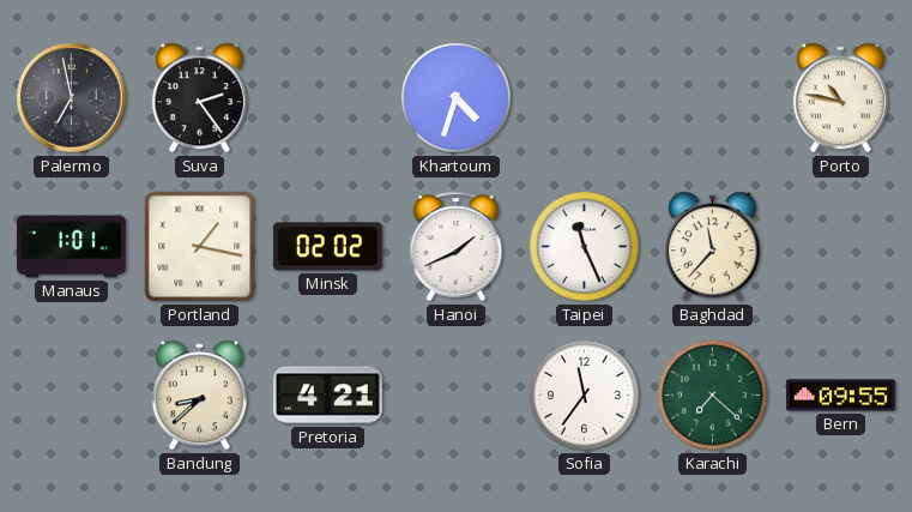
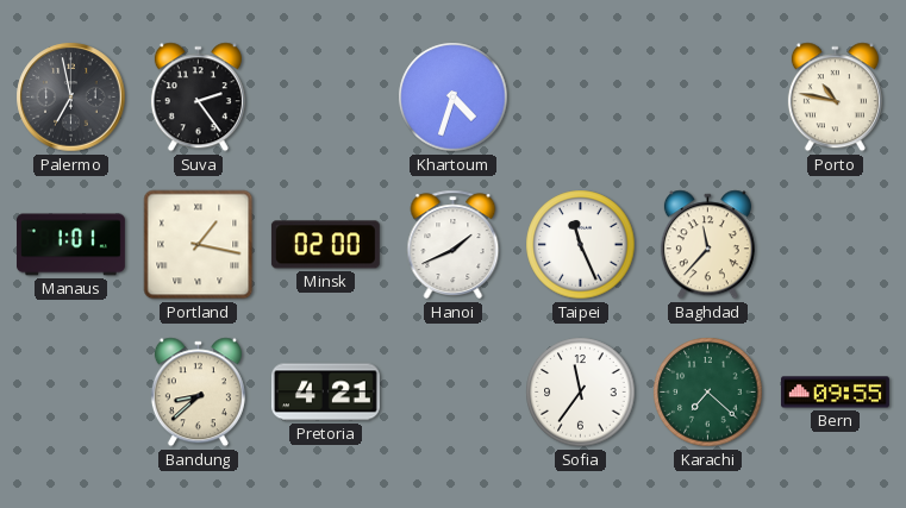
Minsk: 02:02 -> 02:00 (325, 245)
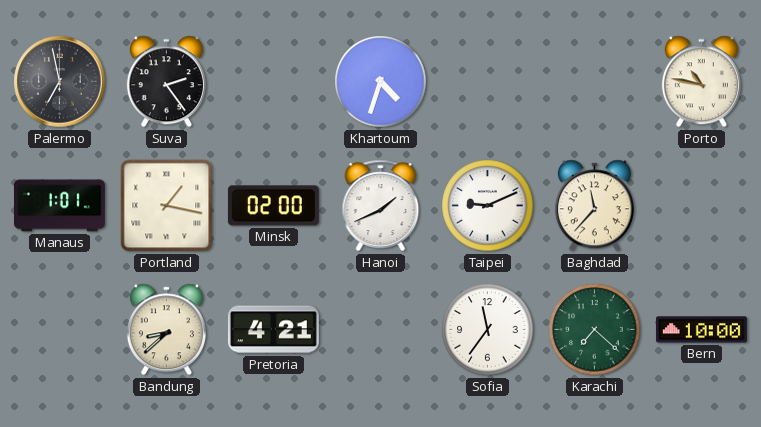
Taipei: 11:26 -> 9:11 (488, 206)
Bern: 09:55 -> 10:00 (701, 330)
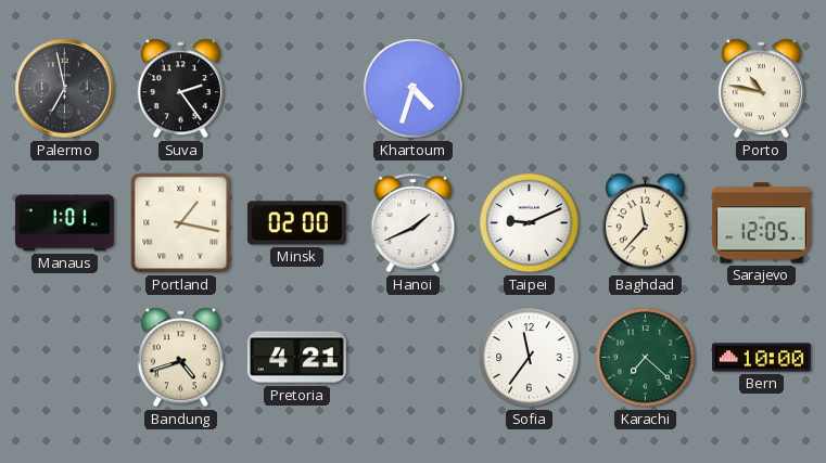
Sarajevo: none -> 12:05 (761, 223)
Bandung: 8:38 -> 4:42 (180, 358)
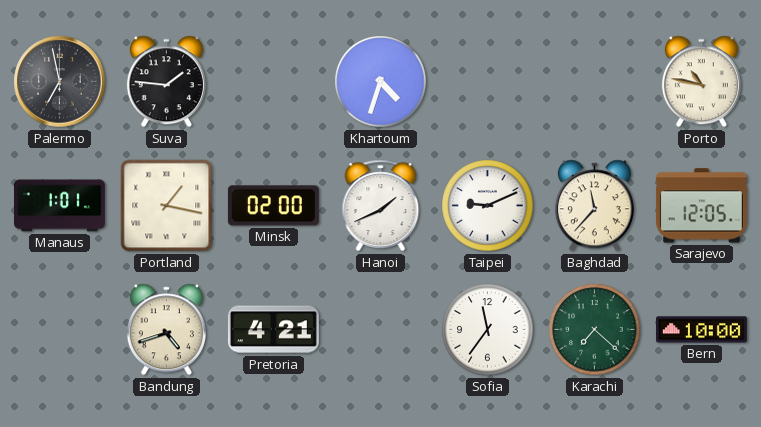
Suva: 2:24 -> 1:46 (166, 82)
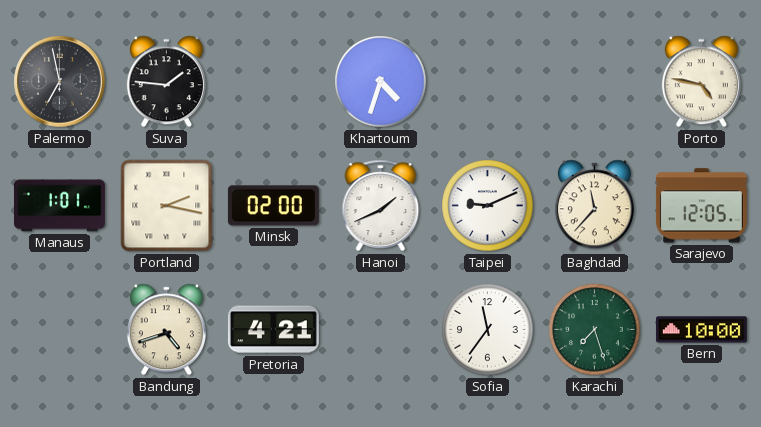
Porto: 10:47 -> 4:47 (701, 82)
Portland: 1:17 -> 2:17 (167, 206)
Karachi: 7:22 -> 7:27 (595, 330)
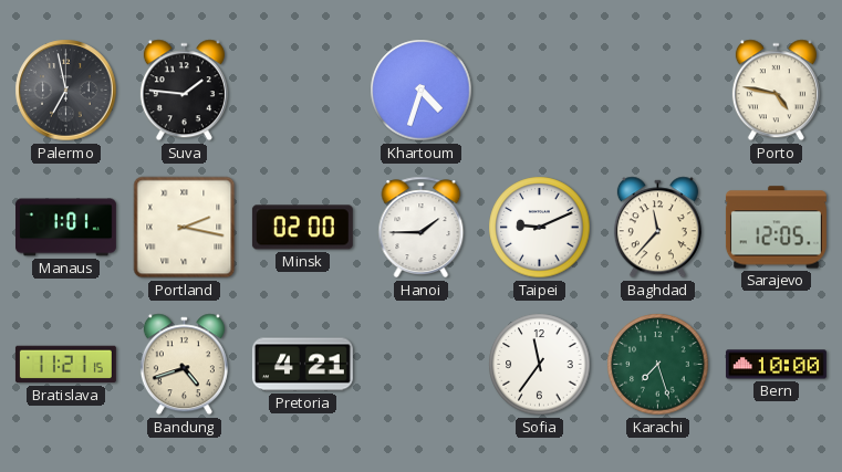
Hanoi: 1:41 -> 1:45 (422, 228)
Bratislava: none -> 11:21 (65, 365)
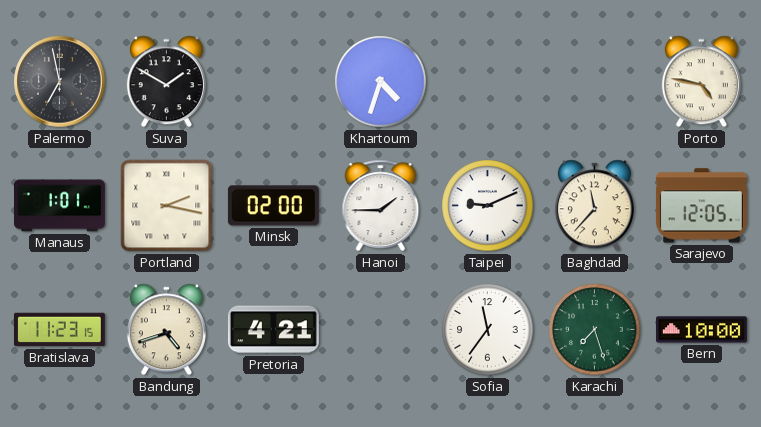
Suva: 1:46 -> 1:50 (166, 82)
Bratislava: 11:21 -> 11:23 (59, 330)
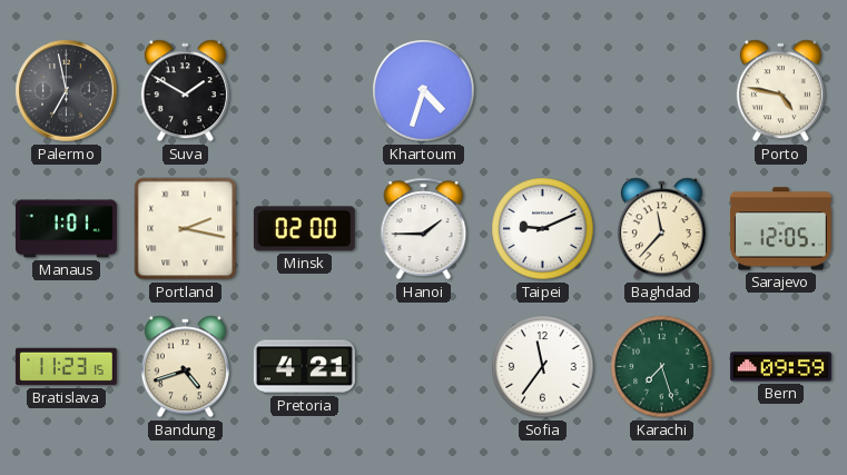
Bern: 10:00 -> 09:59 (780, 367)
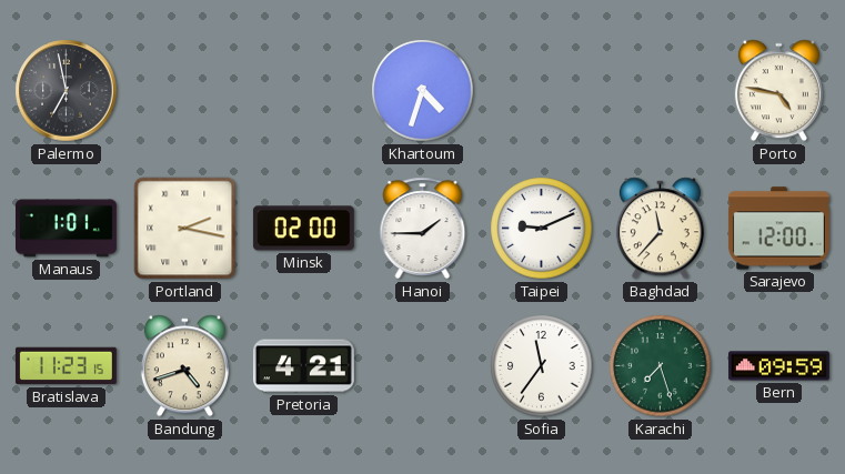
Suva: 1:50 -> none (185, 91)
Sarajevo: 12:05 -> 12:00 (778, 229)
